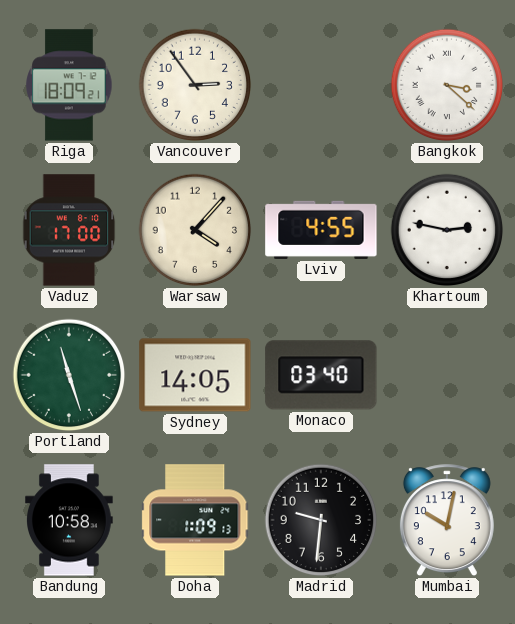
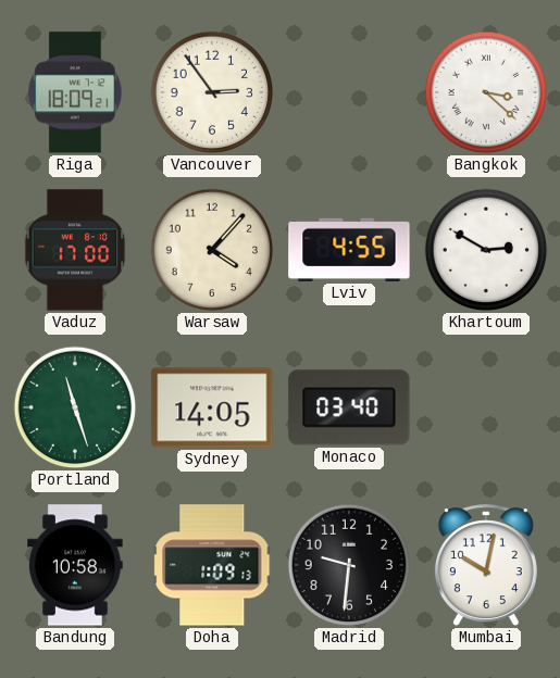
Khartoum: 2:47 -> 2:50 (486, 250)
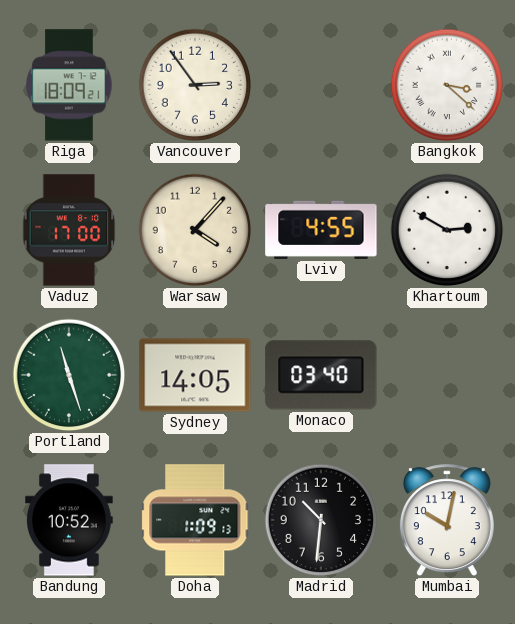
Bandung: 10:58 -> 10:52 (70, 520)
Madrid: 9:31 -> 10:31 (321, 520)
